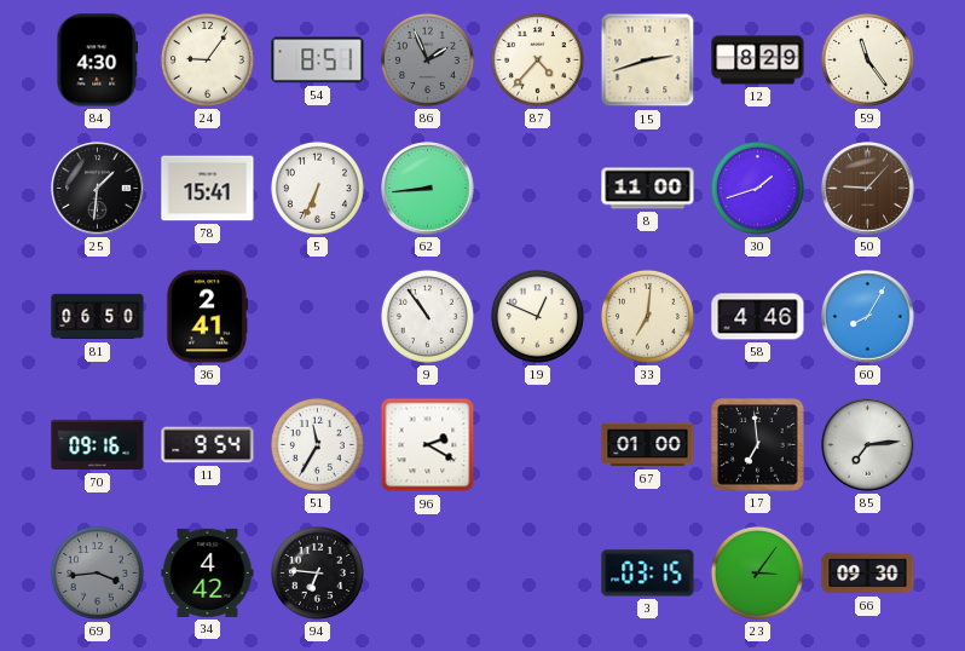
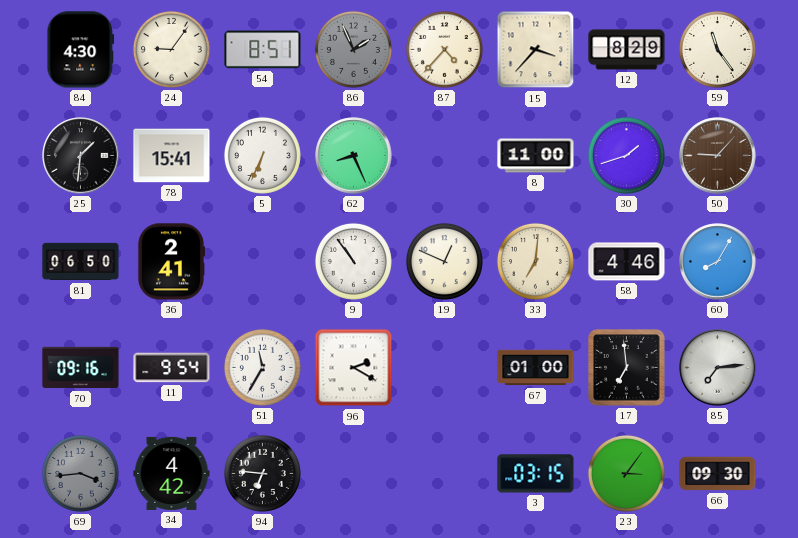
15: 2:42 -> 3:37 (536, 50)
62: 8:44 -> 8:26 (354, 156)
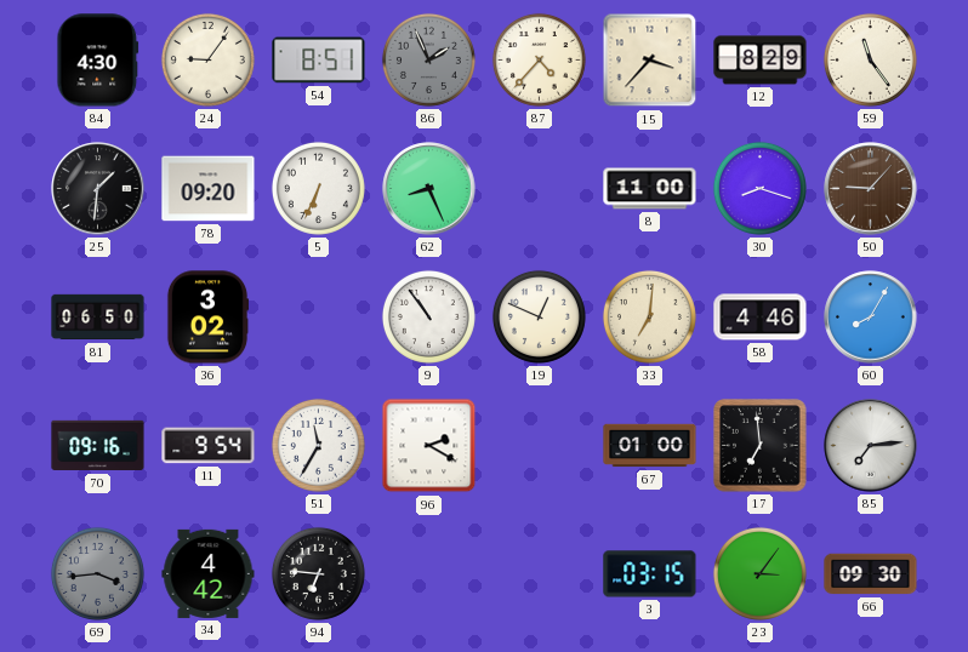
78: 15:41 -> 09:20 (209, 189)
30: 1:42 -> 8:18 (759, 188)
36: 2:41 -> 3:02 (207, 318)
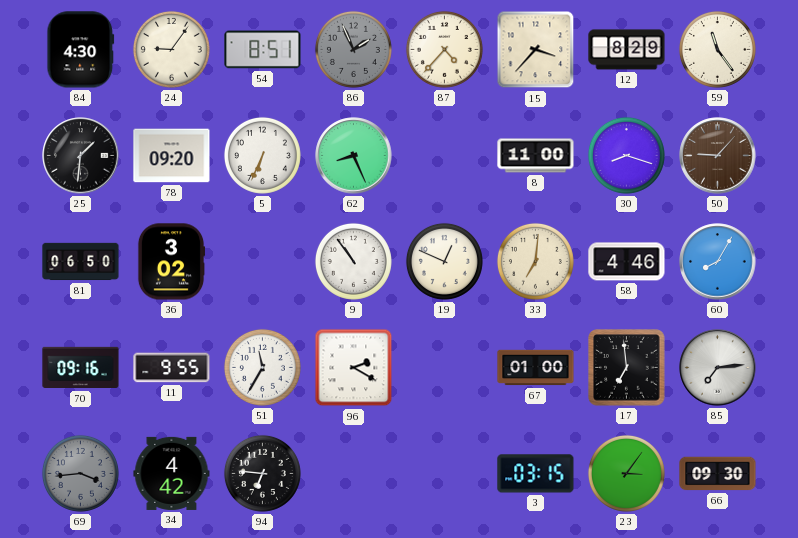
11: 9:54 -> 9:55 (172, 368)
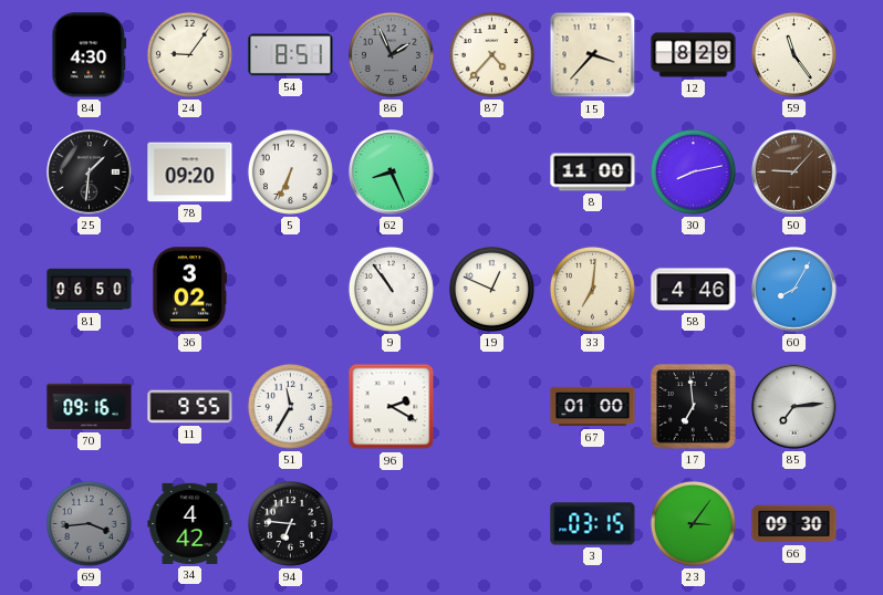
30: 8:18 -> 8:13 (693, 171)
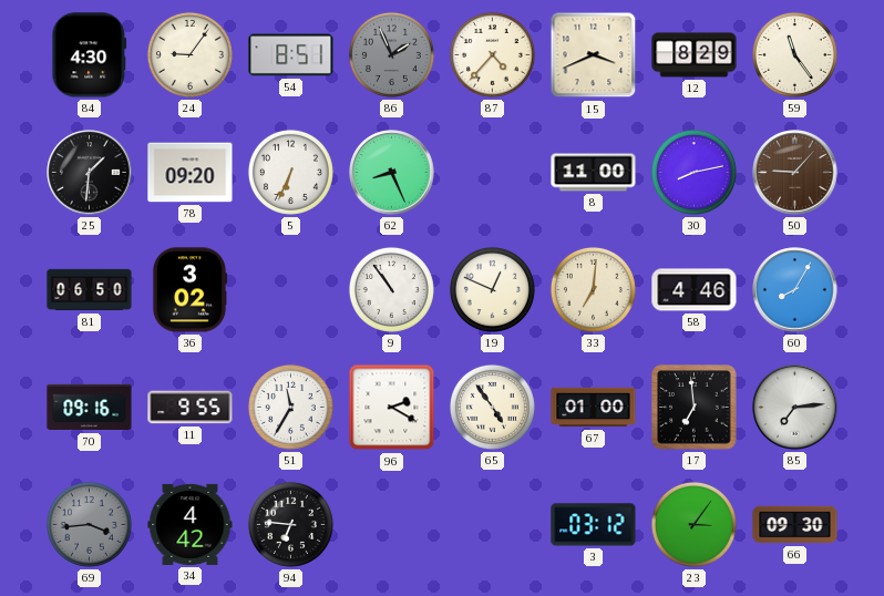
15: 3:37 -> 3:41 (594, 55)
65: none -> 4:54 (492, 407)
3: 03:15 -> 03:12 (594, 525)
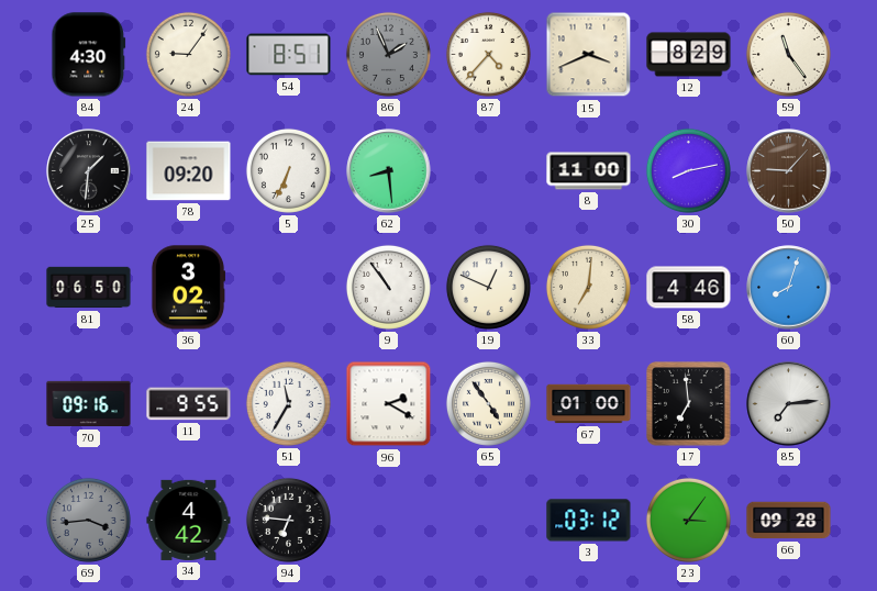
62: 8:26 -> 8:29 (389, 171)
60: 8:05 -> 8:03 (789, 288)
66: 09:30 -> 09:28 (789, 521)
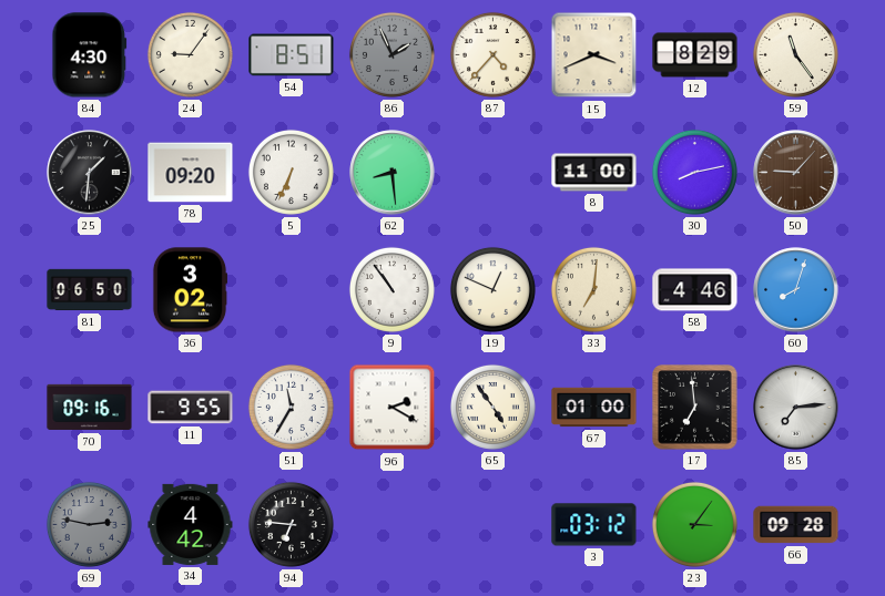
69: 3:44 -> 2:47 (89, 524)
